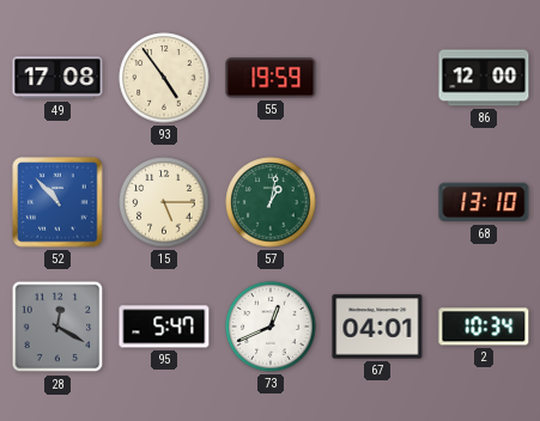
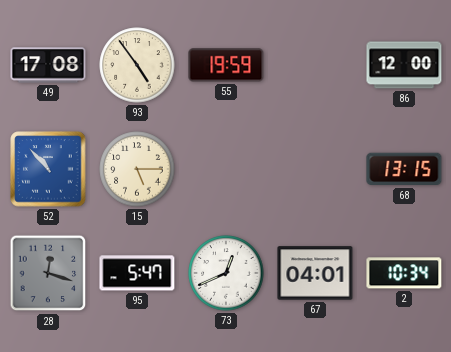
57: 1:02 -> none (271, 202)
68: 13:10 -> 13:15 (404, 169)
28: 12:20 -> 12:18 (48, 273)
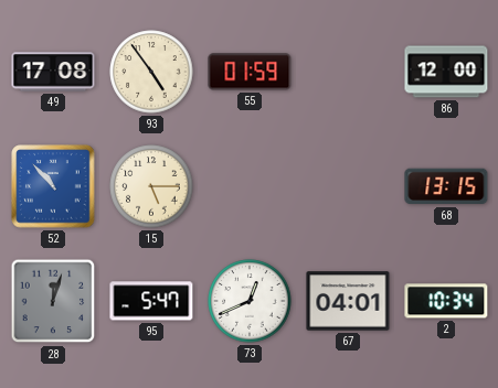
55: 19:59 -> 01:59 (250, 72)
28: 12:18 -> 12:03 (53, 301)
